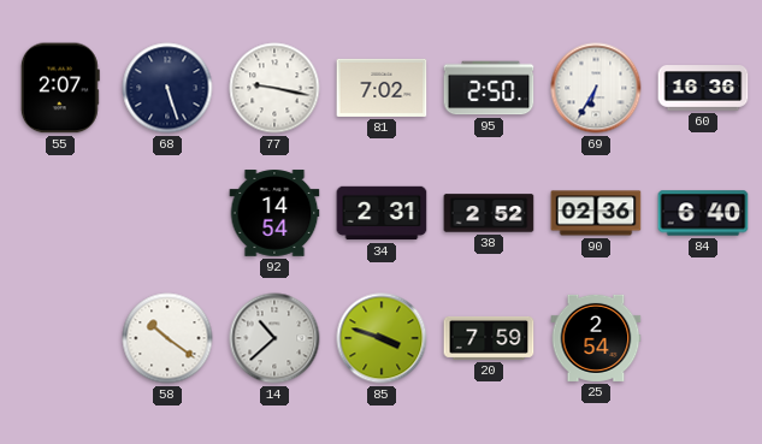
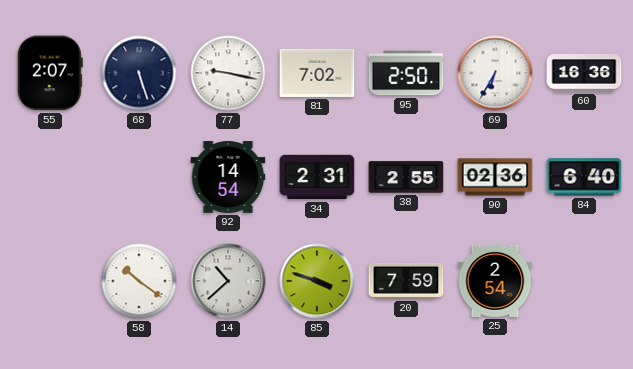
38: 2:52 -> 2:55 (406, 177)
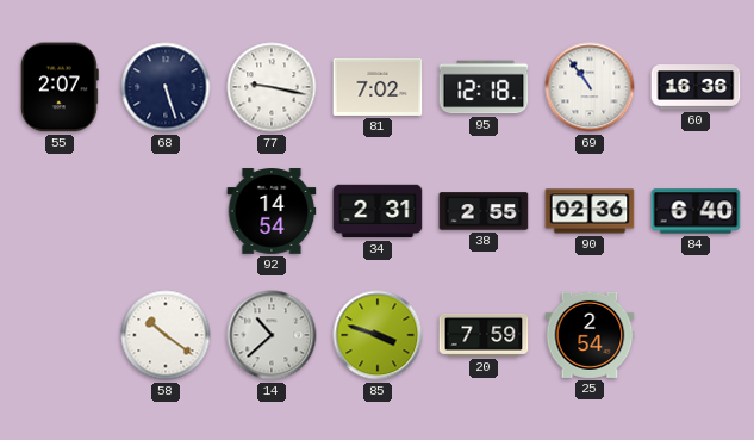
95: 2:50 -> 12:18 (484, 87)
69: 6:35 -> 10:54 (590, 87)
